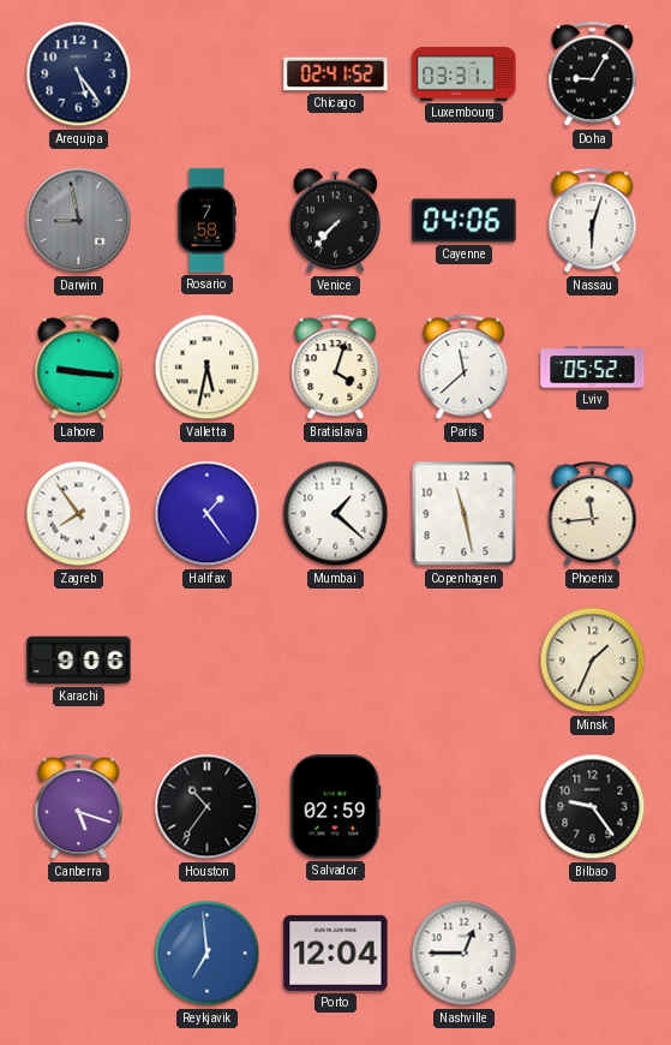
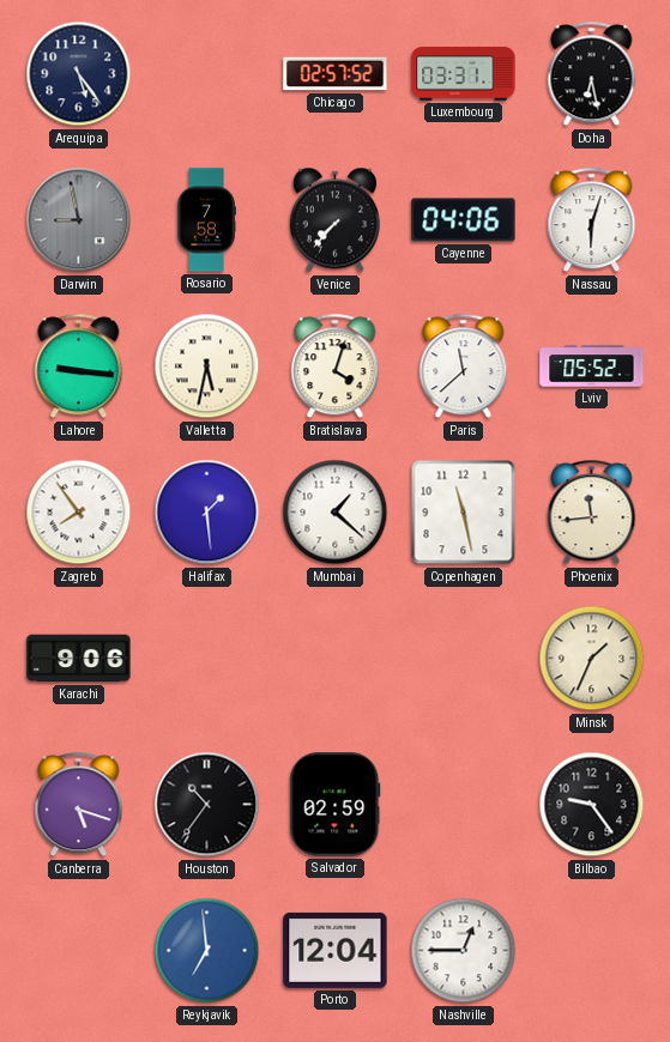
Chicago: 02:41 -> 02:57 (336, 74)
Doha: 9:05 -> 6:28 (592, 74)
Halifax: 1:24 -> 1:29 (207, 513)
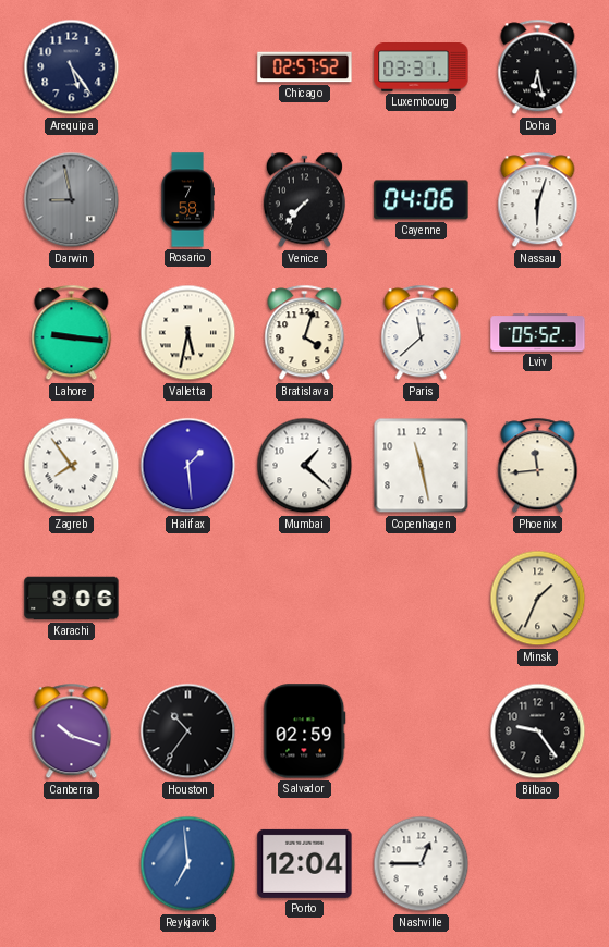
Canberra: 5:18 -> 10:18 (72, 731)
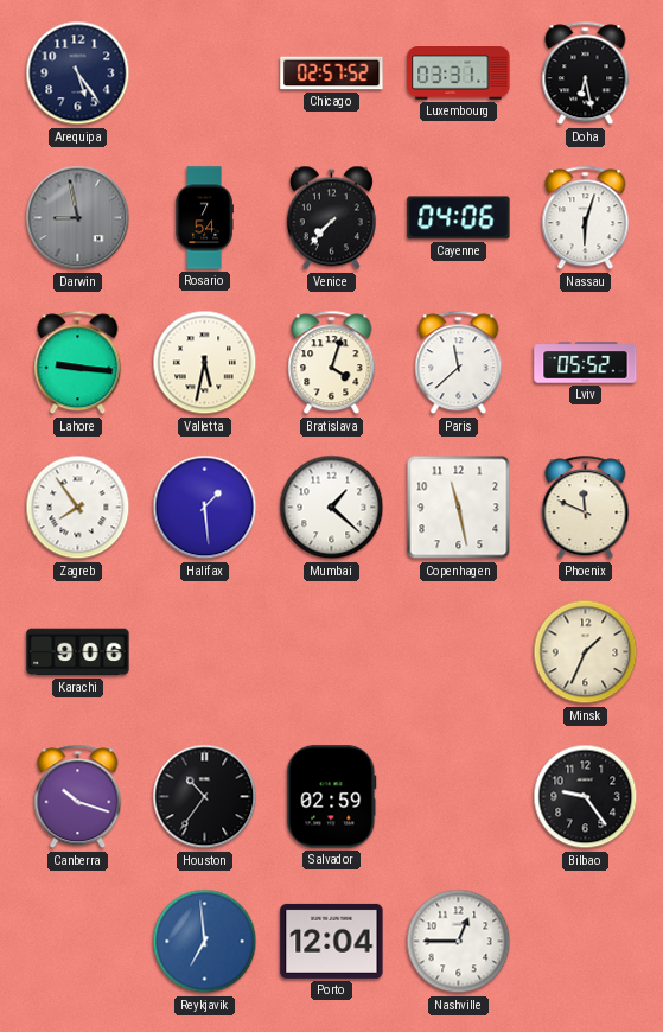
Rosario: 7:58 -> 7:54 (204, 218)
Phoenix: 11:44 -> 11:49 (586, 508)
